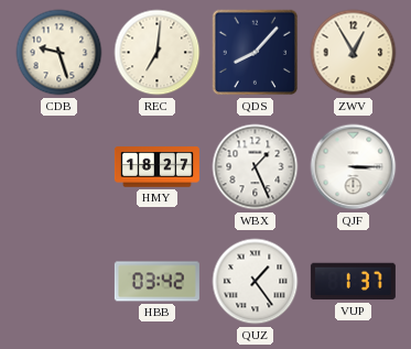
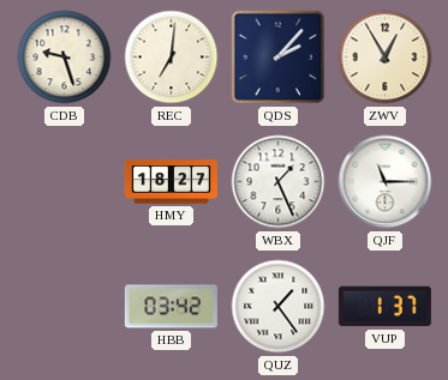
QDS: 8:07 -> 2:07 (279, 58)
QJF: 3:15 -> 11:15 (386, 182)
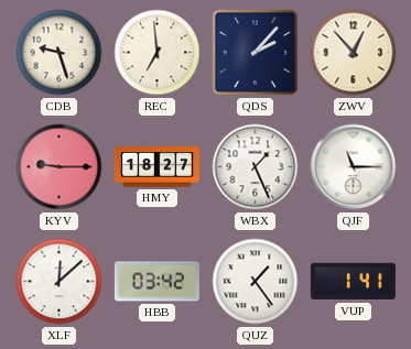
REC: 7:01 -> 6:59 (158, 53)
ZWV: 12:55 -> 12:53 (354, 53)
KYV: none -> 9:15 (60, 167)
XLF: none -> 12:08 (60, 282)
VUP: 1:37 -> 1:41 (353, 282)
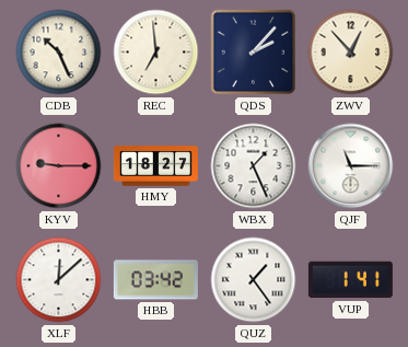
CDB: 9:27 -> 10:26 (59, 53)
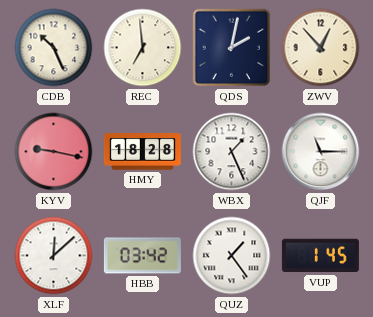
QDS: 2:07 -> 2:02 (232, 48)
KYV: 9:15 -> 9:17 (54, 152)
HMY: 18:27 -> 18:28 (142, 152)
VUP: 1:41 -> 1:45 (320, 256)
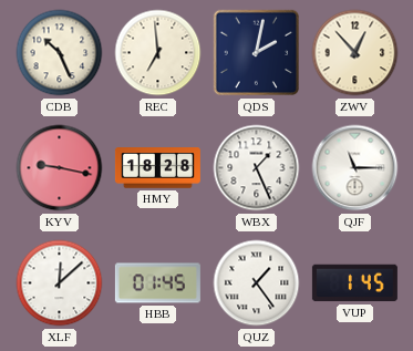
HBB: 03:42 -> 01:45 (157, 283)
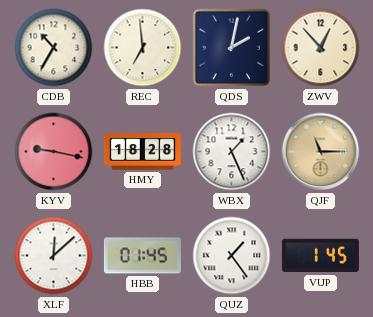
CDB: 10:26 -> 10:35 (54, 48)
QJF dial: white -> champagne (321, 152)
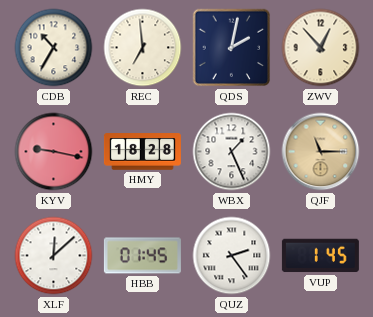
QUZ: 1:24 -> 2:24 (232, 256)
